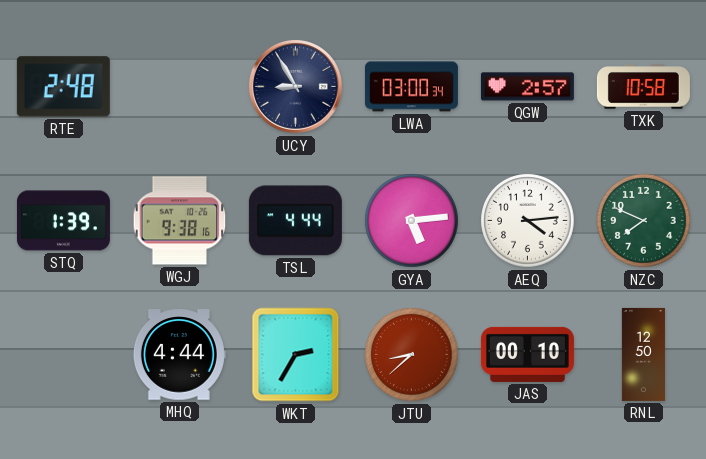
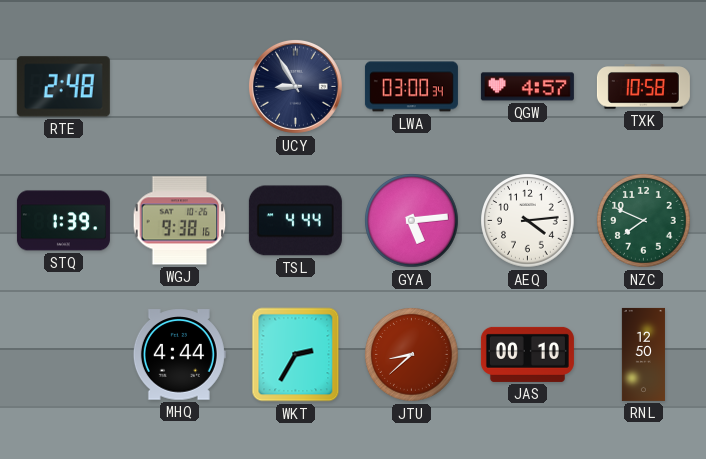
QGW: 2:57 -> 4:57 (527, 87)
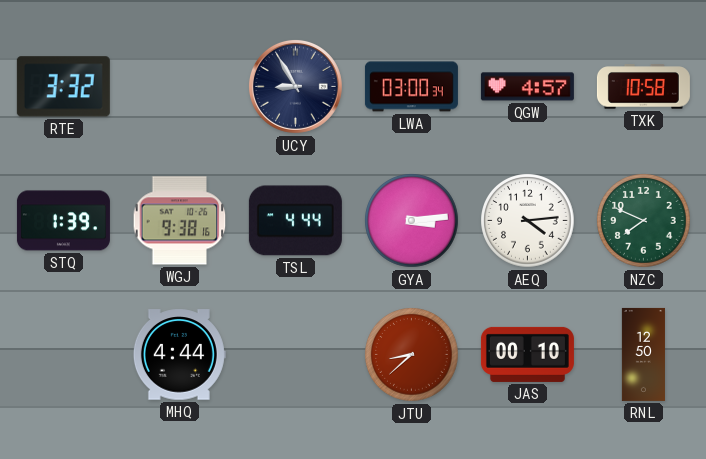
RTE: 2:48 -> 3:32 (63, 87)
GYA: 5:14 -> 3:14 (412, 221)
WKT: 2:35 -> none (296, 355)
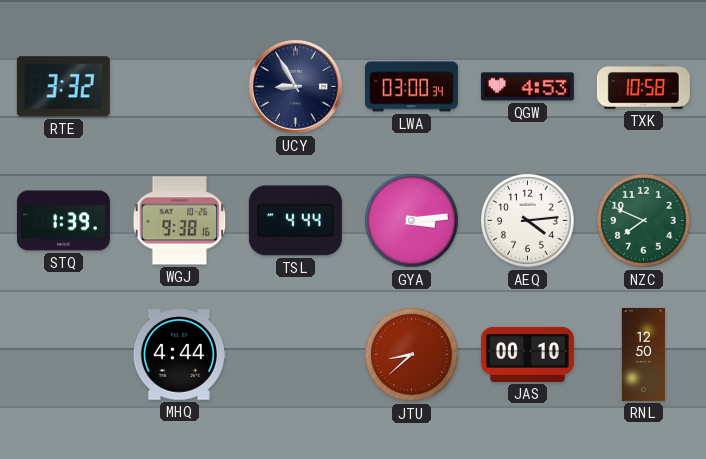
QGW: 4:57 -> 4:53 (527, 87)
